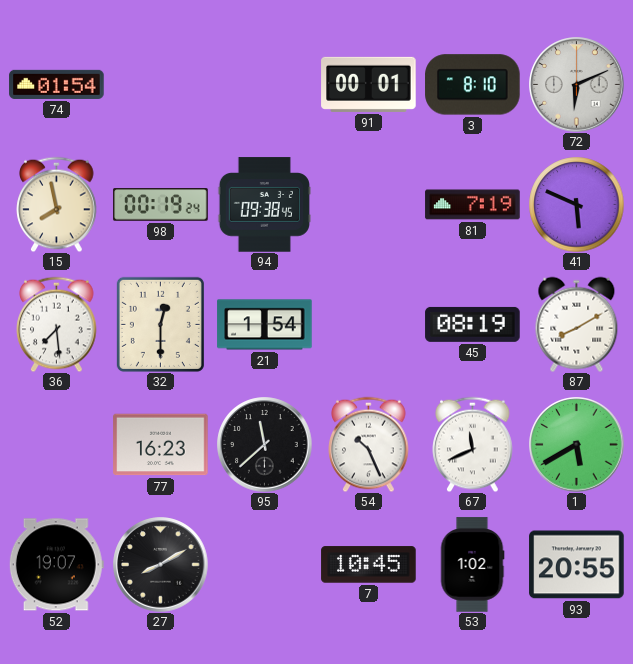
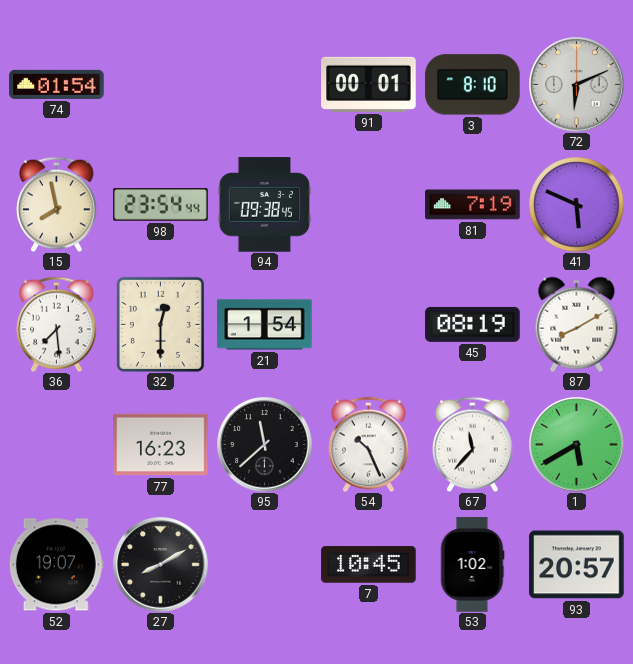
98: 00:19 -> 23:54 (161, 205)
67: 11:41 -> 11:37 (473, 444)
93: 20:55 -> 20:57 (577, 565)
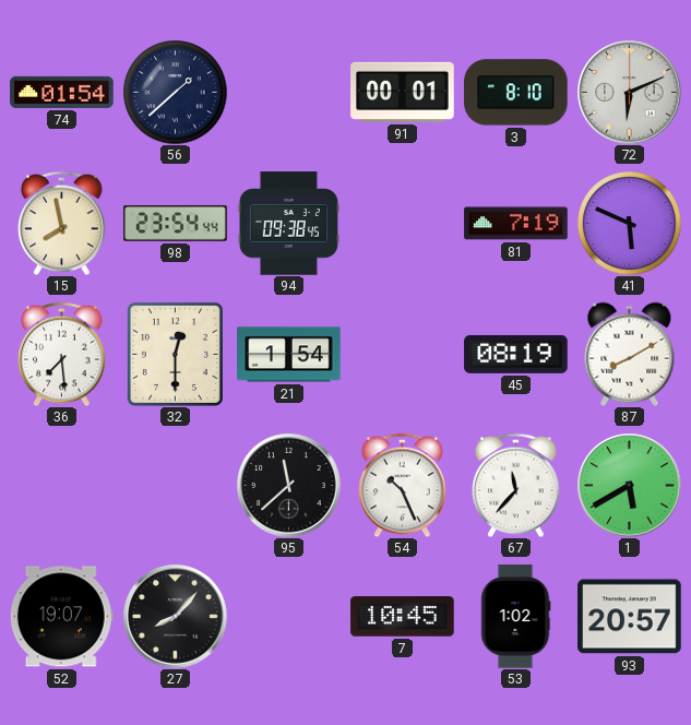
56: none -> 1:38 (175, 92)
77: 16:23 -> none (161, 445)
27: 8:10 -> 8:07 (176, 617)
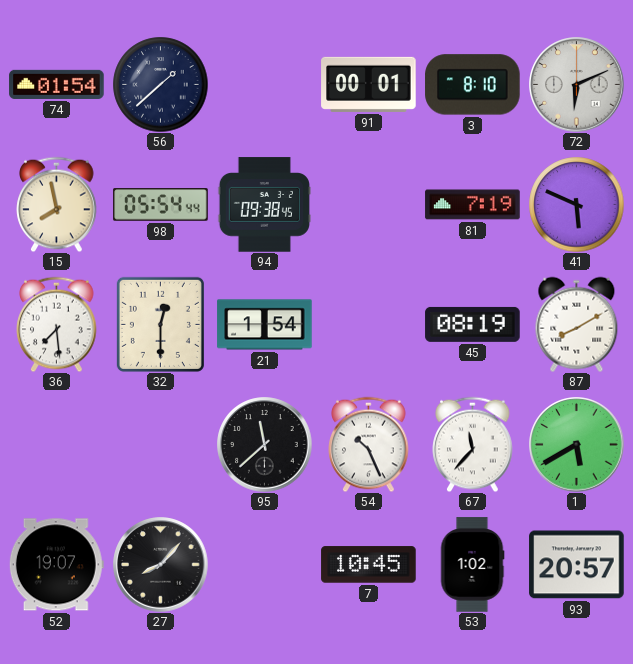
98: 23:54 -> 05:54 (161, 205)
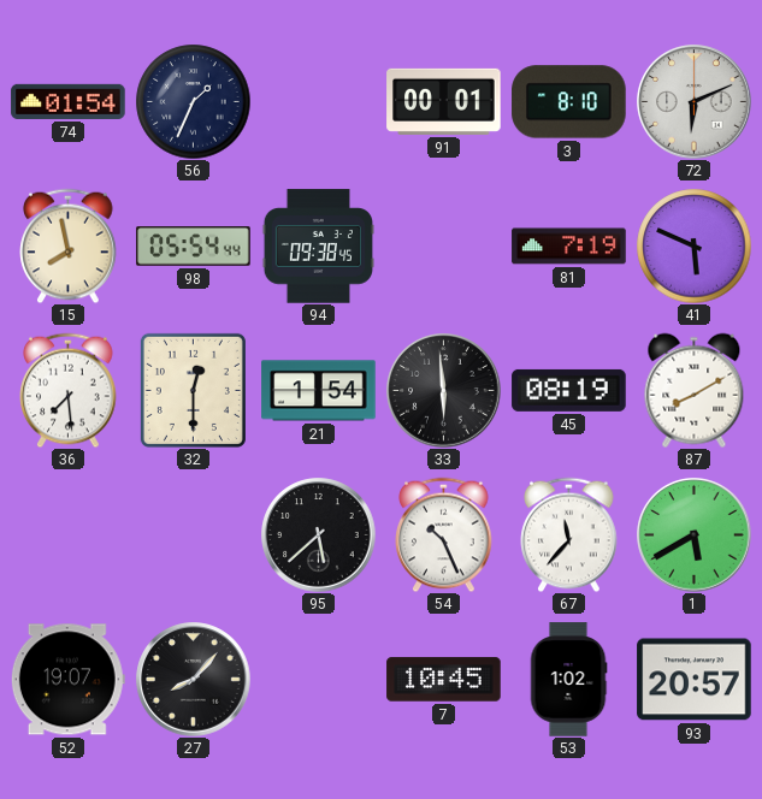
56: 1:38 -> 1:34 (193, 101)
33: none -> 5:59 (444, 391)
95: 11:38 -> 5:38 (319, 535)
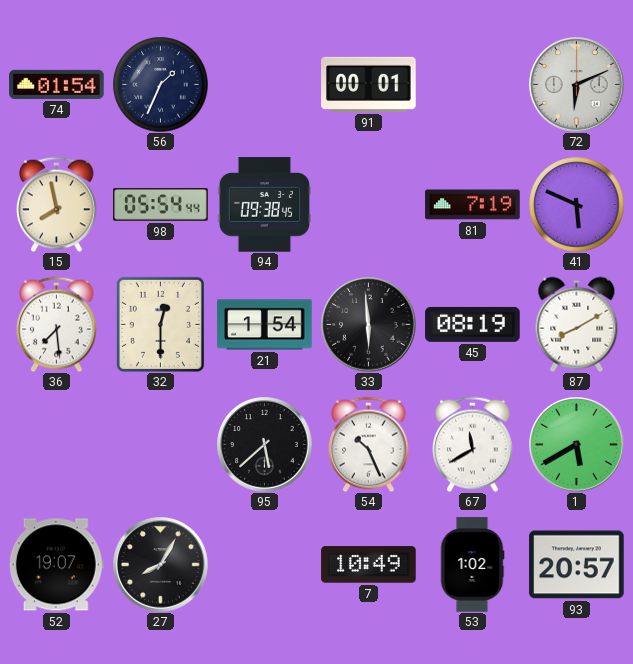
3: 8:10 -> none (569, 102)
67: 11:37 -> 11:40 (473, 444)
27: 8:07 -> 8:05 (161, 565)
7: 10:45 -> 10:49 (369, 565)
